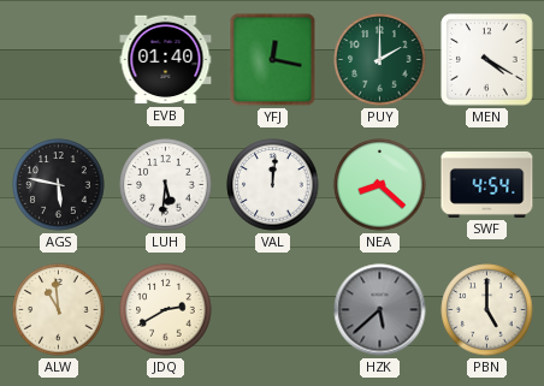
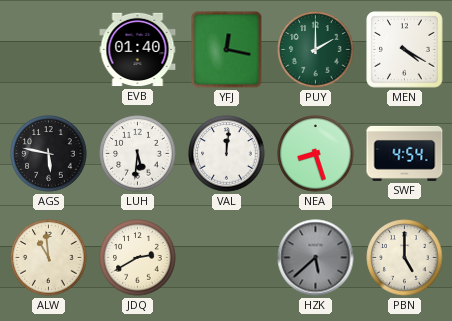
NEA: 8:22 -> 8:27 (316, 154)
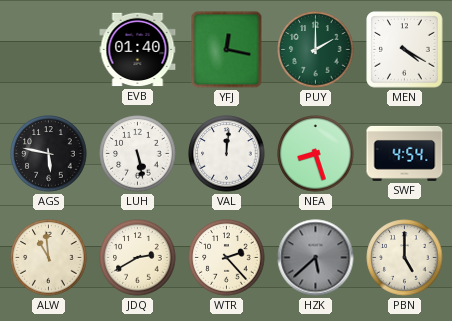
LUH: 5:31 -> 5:28 (138, 154)
WTR: none -> 2:23 (227, 258)
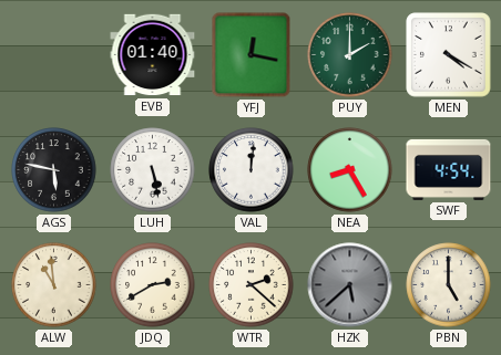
NEA: 8:27 -> 8:25 (350, 170)
WTR: 2:23 -> 2:22 (252, 285)
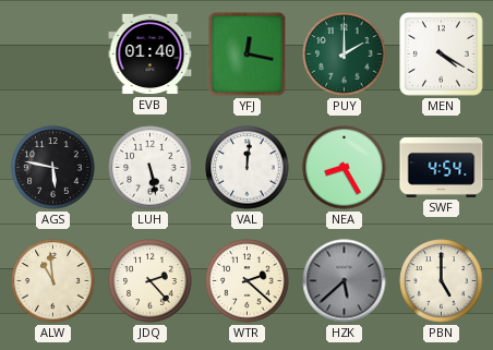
JDQ: 2:40 -> 2:23 (151, 281)
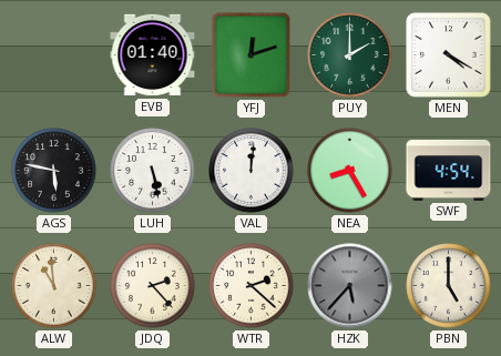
YFJ: 12:17 -> 12:12 (252, 55)
HZK: 5:38 -> 5:37 (350, 286)
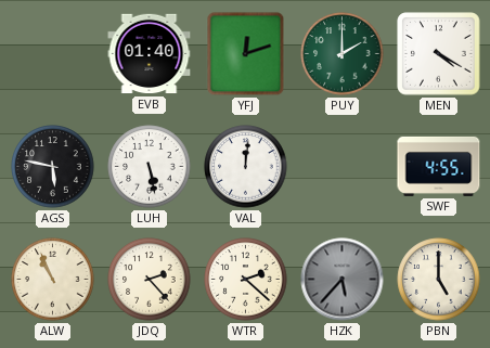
NEA: 8:25 -> none (350, 171)
SWF: 4:54 -> 4:55 (439, 166)
ALW: 10:59 -> 10:56 (53, 280)
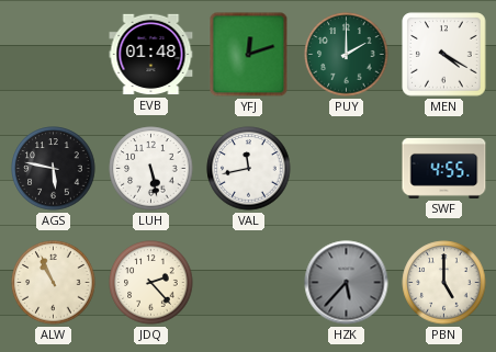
EVB: 01:40 -> 01:48 (151, 55)
VAL: 12:01 -> 11:43 (249, 169)
WTR: 2:22 -> none (246, 280)
